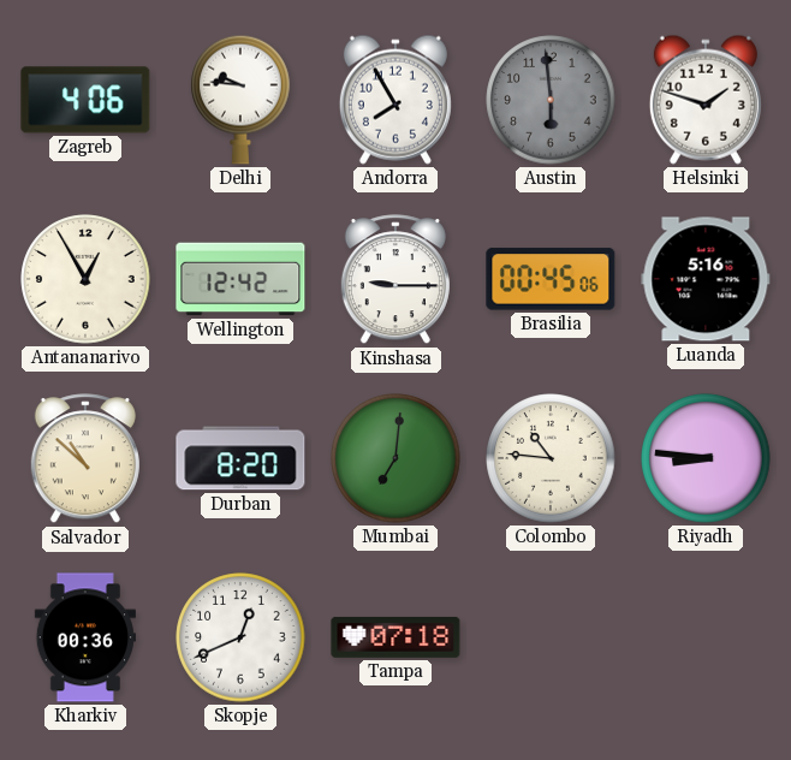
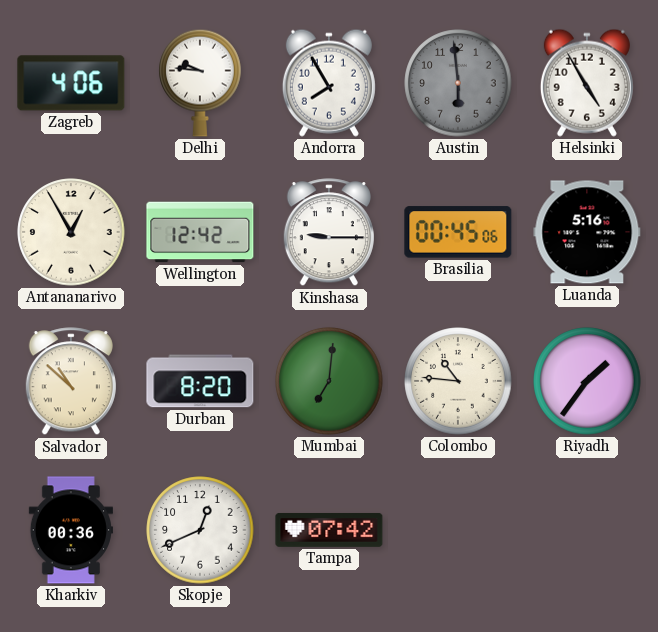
Helsinki: 1:48 -> 4:55 (587, 83)
Riyadh: 8:46 -> 1:36 (587, 381)
Tampa: 07:18 -> 07:42 (329, 530)
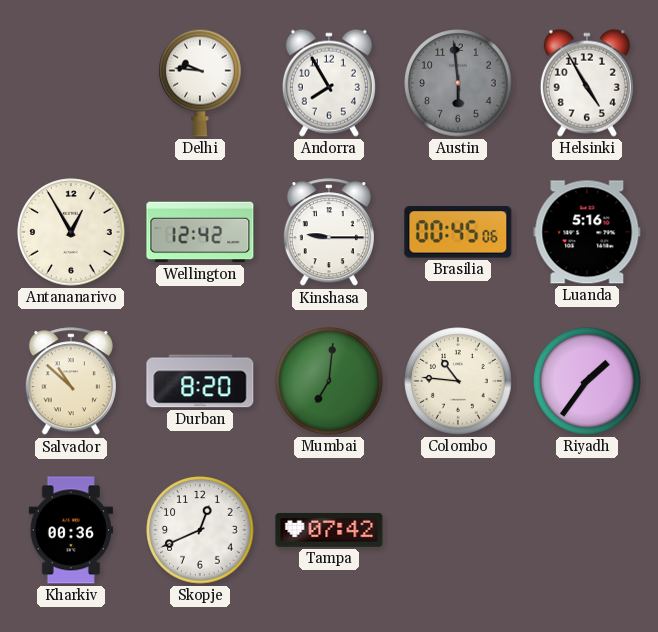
Zagreb: 4:06 -> none (71, 83)
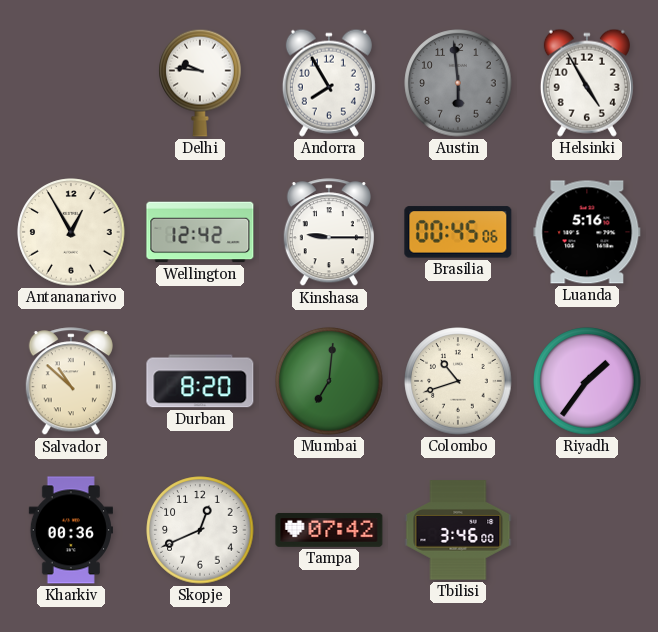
Colombo: 10:46 -> 10:42 (458, 381)
Tbilisi: none -> 3:46 (458, 530)
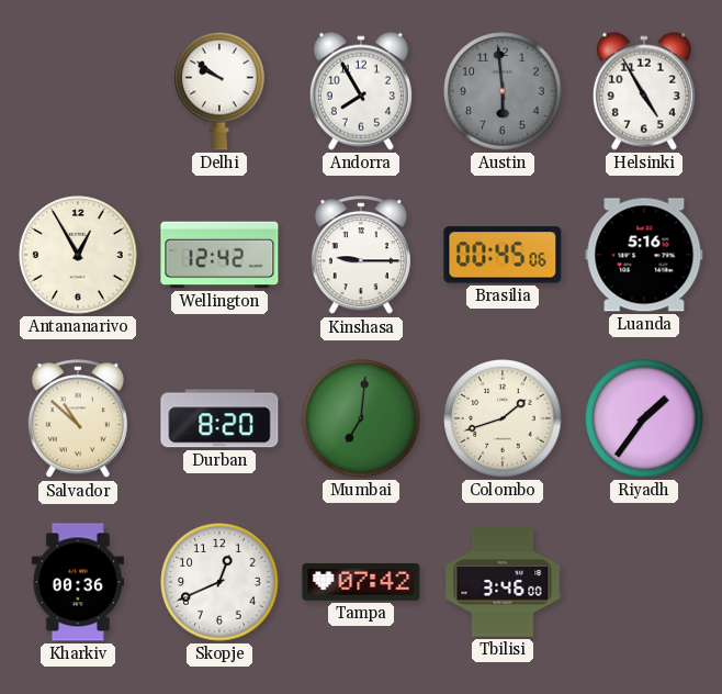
Delhi: 9:46 -> 9:51 (219, 91)
Colombo: 10:42 -> 1:42 (503, 418)
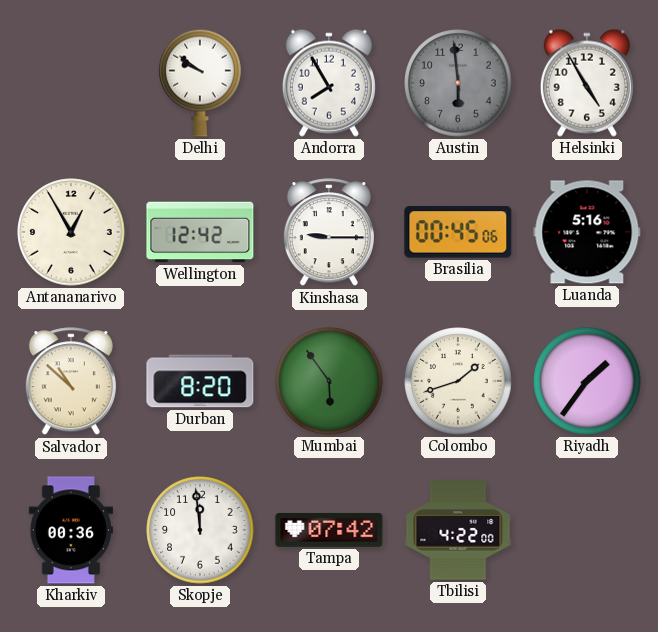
Mumbai: 7:01 -> 5:54 (329, 381)
Skopje: 12:41 -> 11:59 (200, 530)
Tbilisi: 3:46 -> 4:22 (458, 530)
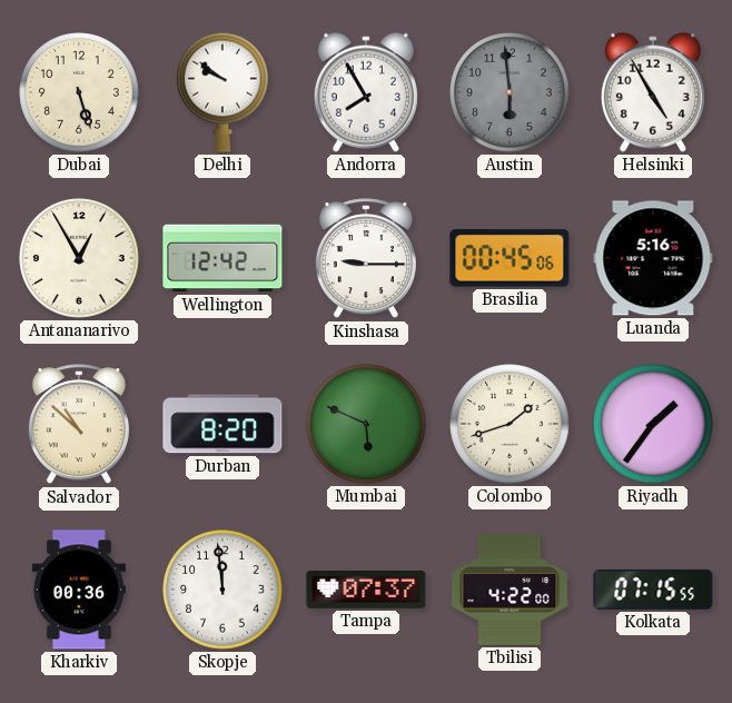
Dubai: none -> 5:27 (79, 92)
Mumbai: 5:54 -> 5:49 (366, 424)
Tampa: 07:42 -> 07:37 (366, 590)
Kolkata: none -> 07:15 (653, 590)
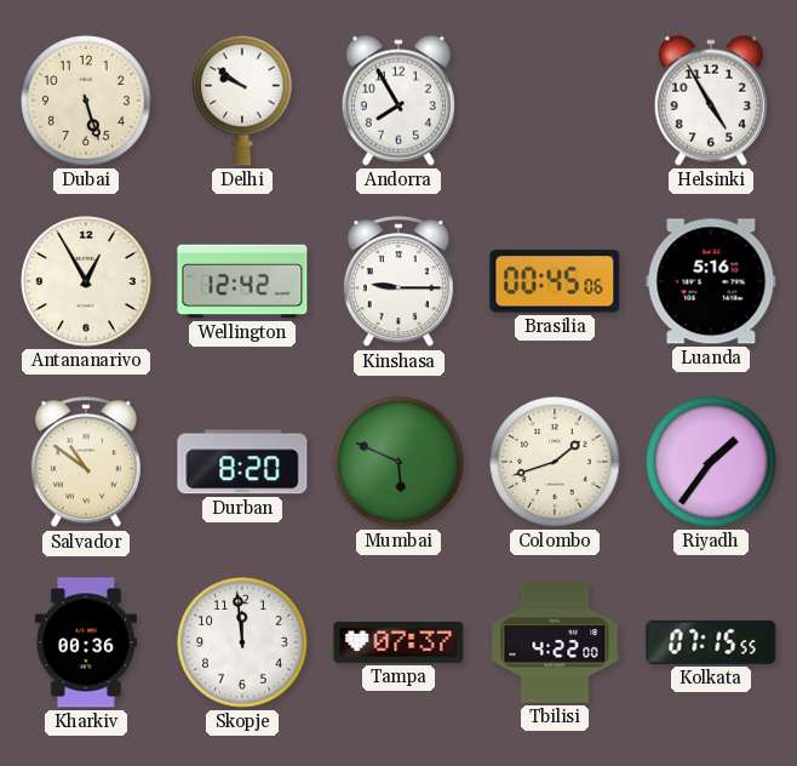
Austin: 5:59 -> none (510, 92)
Salvador: 10:52 -> 10:51 (86, 463)
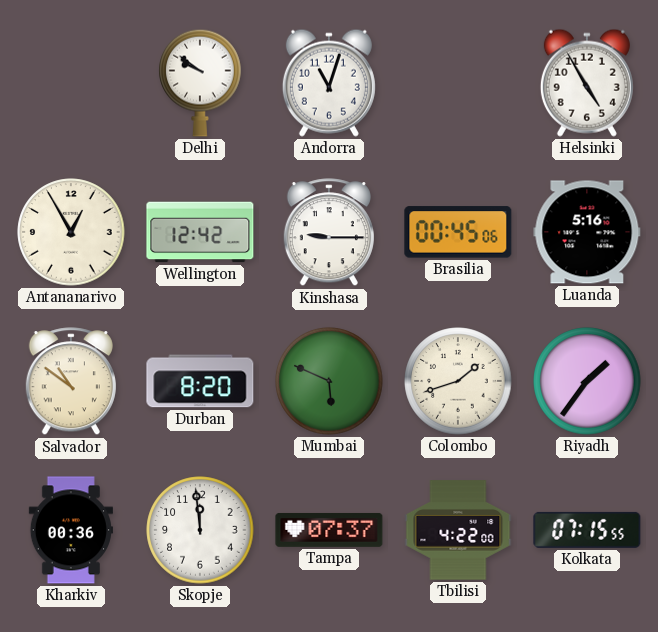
Dubai: 5:27 -> none (86, 101)
Andorra: 7:55 -> 11:03 (329, 83)
